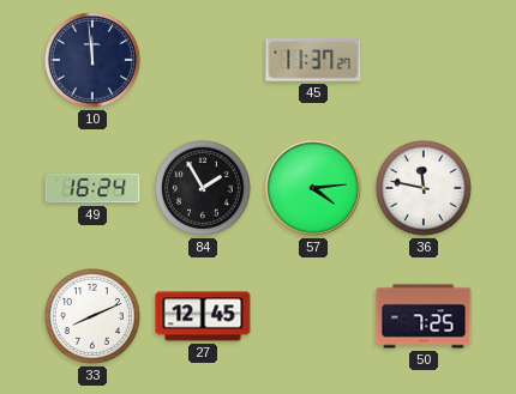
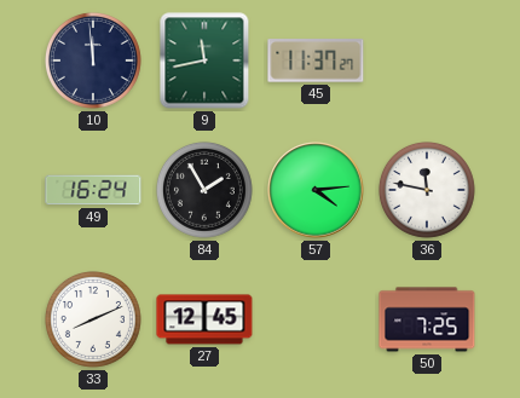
9: none -> 11:43 (204, 60)
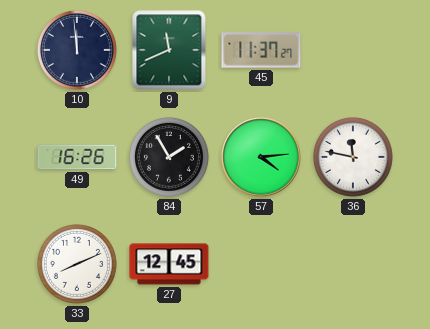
9: 11:43 -> 11:41 (169, 50)
49: 16:24 -> 16:26 (77, 157)
50: 7:25 -> none (427, 319)
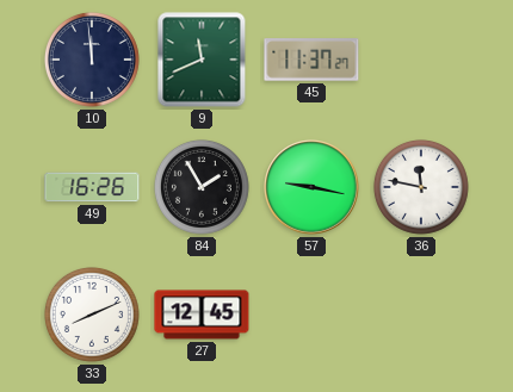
57: 4:14 -> 9:17 (311, 187)
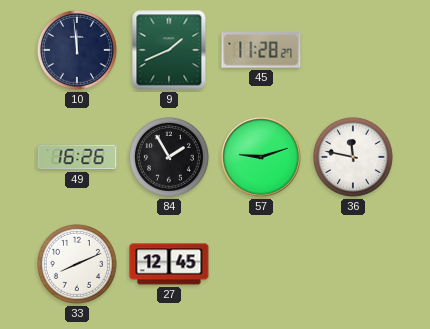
9: 11:41 -> 1:41 (169, 50)
45: 11:37 -> 11:28 (261, 50)
57: 9:17 -> 9:12 (261, 157)
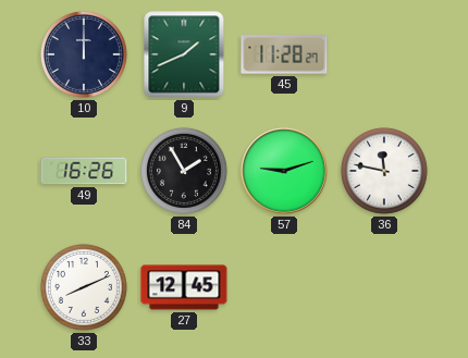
10: 11:59 -> 12:00 (84, 54)
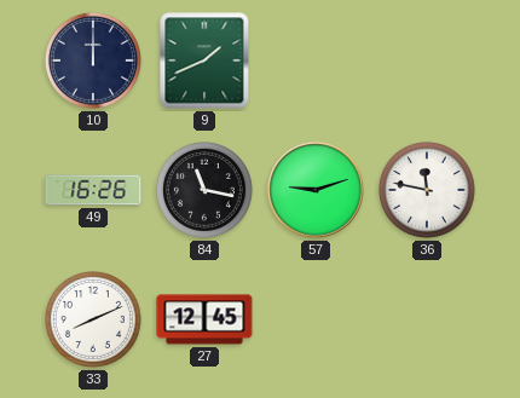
45: 11:28 -> none (284, 54)
84: 1:55 -> 11:17 (204, 190)
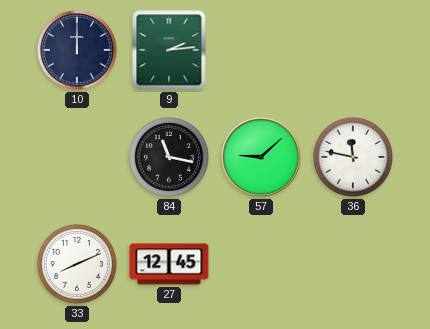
9: 1:41 -> 2:14 (169, 50)
49: 16:26 -> none (93, 190)
57: 9:12 -> 9:08 (261, 157)
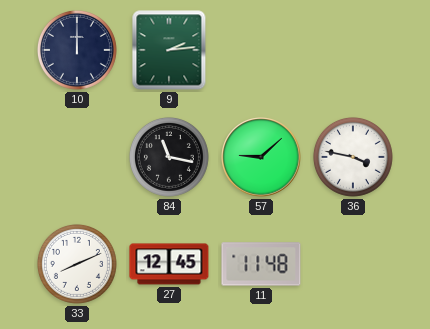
36: 11:47 -> 3:47 (353, 157)
11: none -> 11:48 (261, 264)
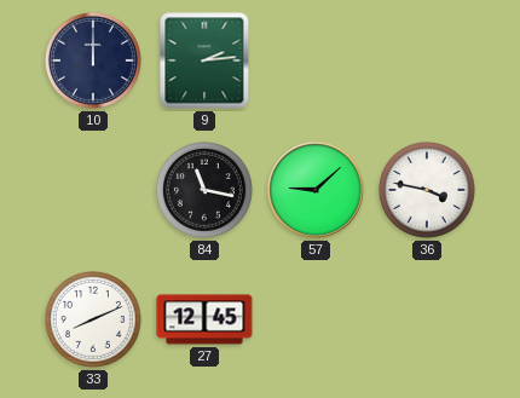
11: 11:48 -> none (261, 264)
